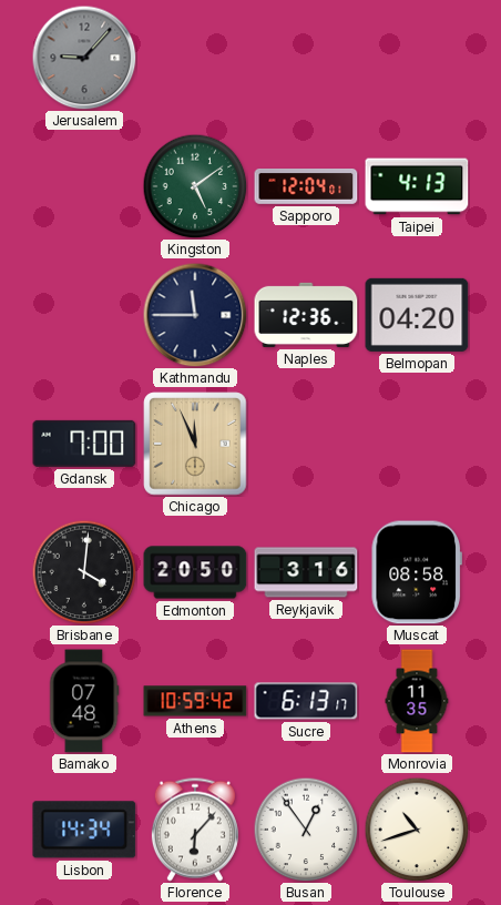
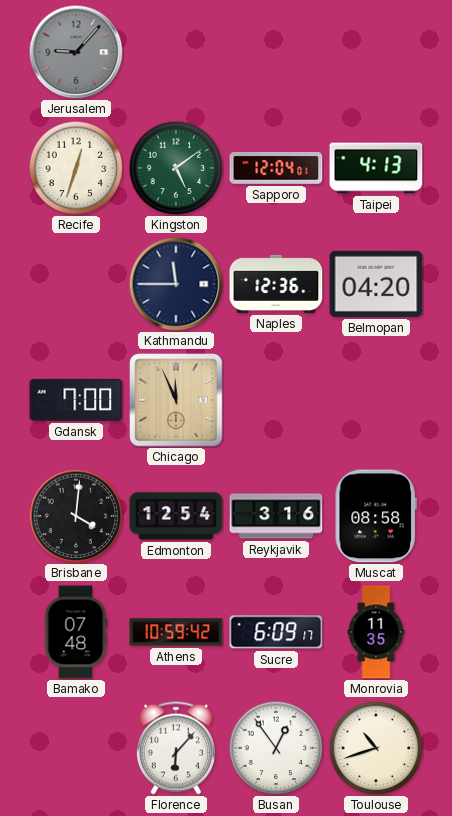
Recife: none -> 12:33 (76, 168)
Edmonton: 20:50 -> 12:54 (176, 516)
Sucre: 6:13 -> 6:09 (276, 632)
Lisbon: 14:34 -> none (84, 830)
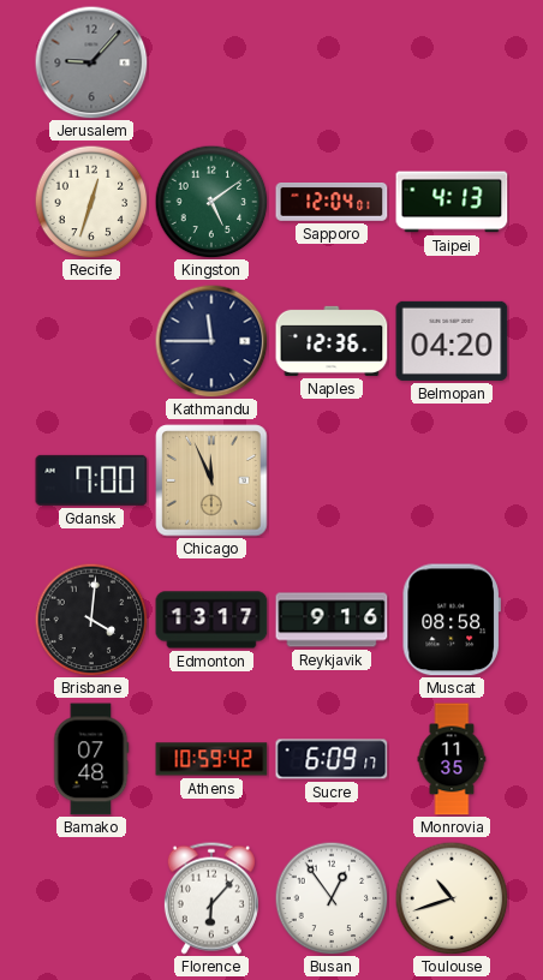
Edmonton: 12:54 -> 13:17 (211, 620)
Reykjavik: 3:16 -> 9:16 (332, 620)
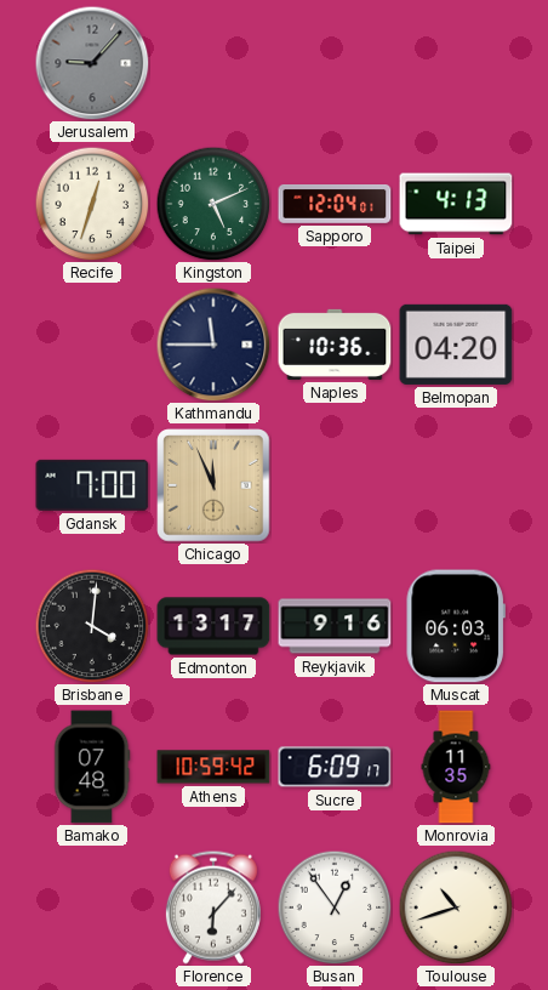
Kingston: 5:09 -> 5:11 (213, 204)
Naples: 12:36 -> 10:36 (335, 345)
Muscat: 08:58 -> 06:03 (456, 626)
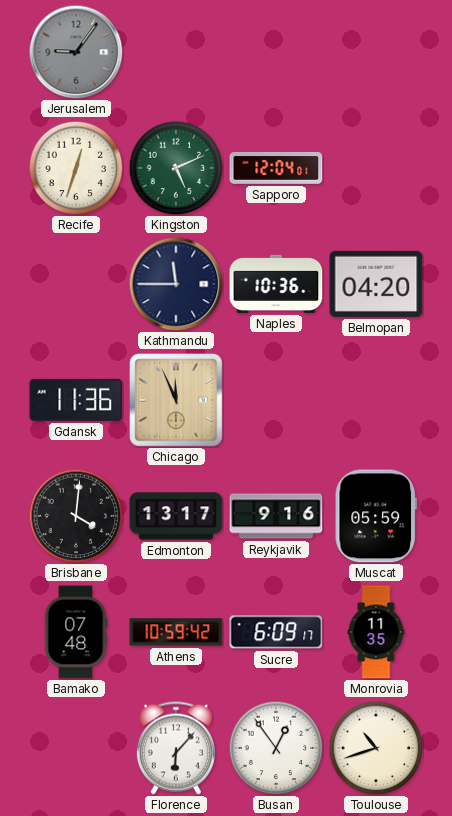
Jerusalem: 9:07 -> 9:06 (76, 52)
Taipei: 4:13 -> none (456, 204)
Gdansk: 7:00 -> 11:36 (76, 400)
Muscat: 06:03 -> 05:59 (376, 516)
